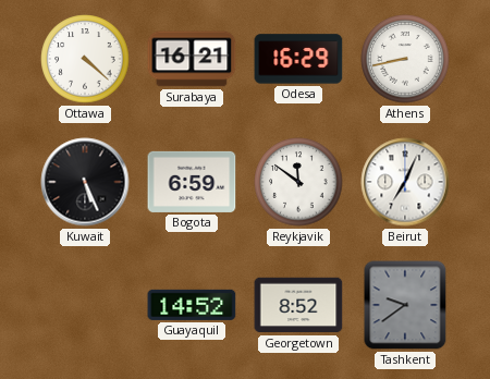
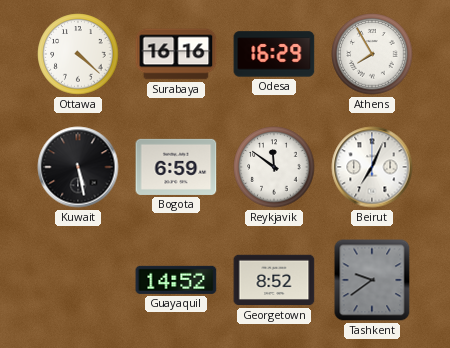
Surabaya: 16:21 -> 16:16 (176, 54)
Athens: 8:43 -> 7:55 (372, 54)
Kuwait: 5:26 -> 5:28 (78, 167)
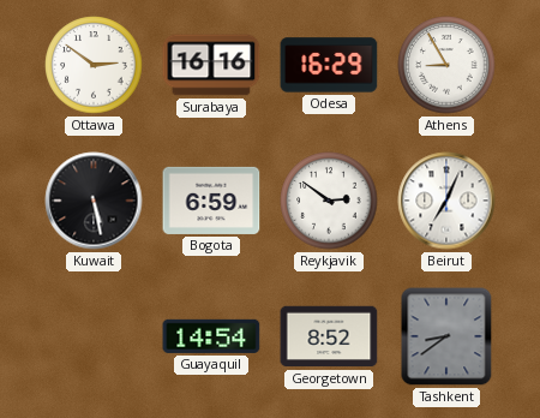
Ottawa: 4:22 -> 2:51 (94, 65)
Athens: 7:55 -> 8:55 (446, 65)
Reykjavik: 11:51 -> 2:51 (329, 201)
Guayaquil: 14:52 -> 14:54 (211, 336)
Tashkent: 9:39 -> 8:39 (446, 336)
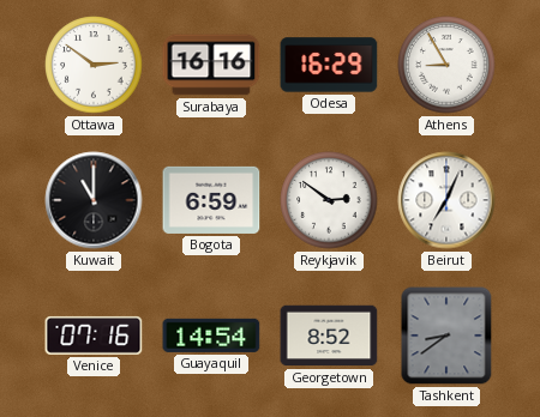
Kuwait: 5:28 -> 11:00 (94, 200)
Venice: none -> 07:16 (94, 336)
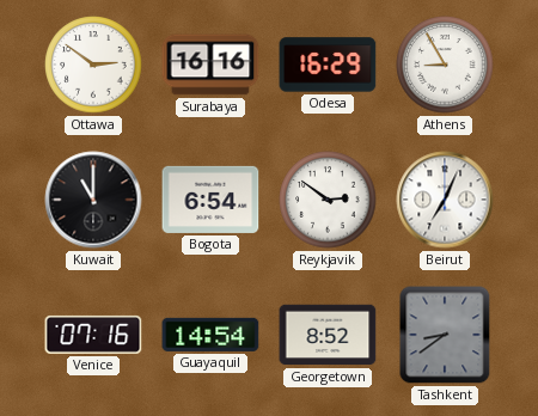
Bogota: 6:59 -> 6:54 (210, 200)
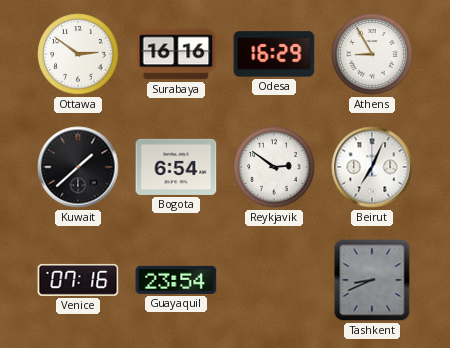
Kuwait: 11:00 -> 1:38 (78, 167)
Guayaquil: 14:54 -> 23:54 (176, 280)
Georgetown: 8:52 -> none (328, 335)
Tashkent: 8:39 -> 8:41 (372, 280)
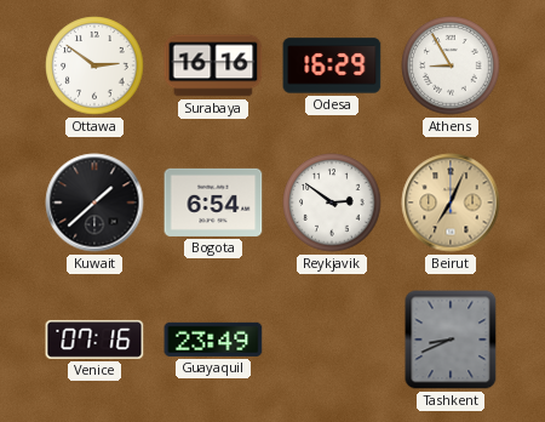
Beirut dial: white -> champagne (451, 203)
Guayaquil: 23:54 -> 23:49 (213, 340)
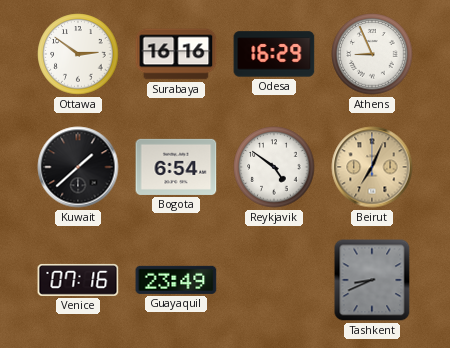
Athens: 8:55 -> 8:56 (372, 54)
Reykjavik: 2:51 -> 4:51 (274, 167)
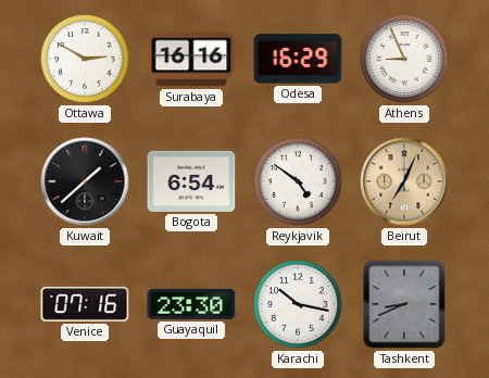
Ottawa: 2:51 -> 2:50 (85, 59)
Guayaquil: 23:49 -> 23:30 (191, 304)
Karachi: none -> 10:17 (298, 304)
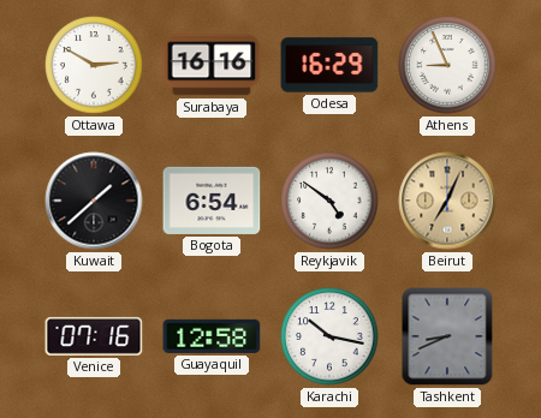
Guayaquil: 23:30 -> 12:58 (212, 336)
